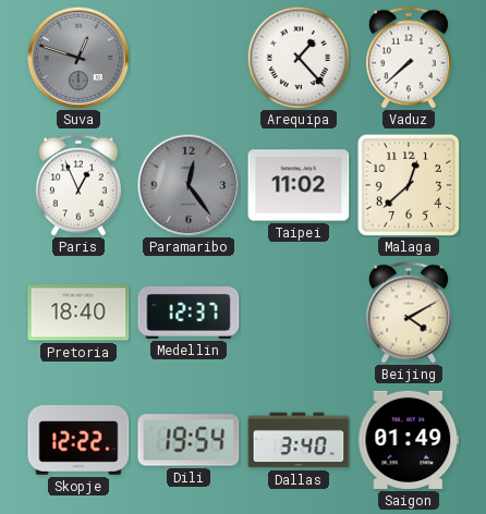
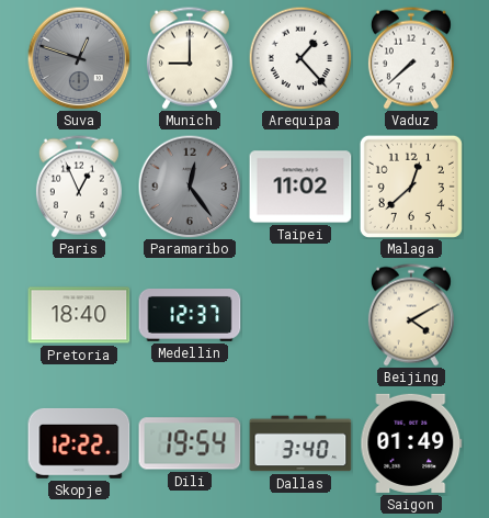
Munich: none -> 9:00 (190, 58)
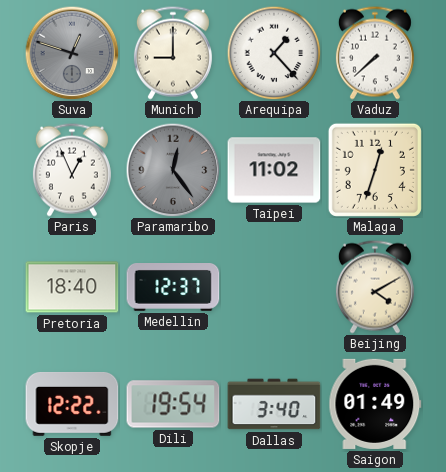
Malaga: 12:38 -> 12:33 (375, 170)
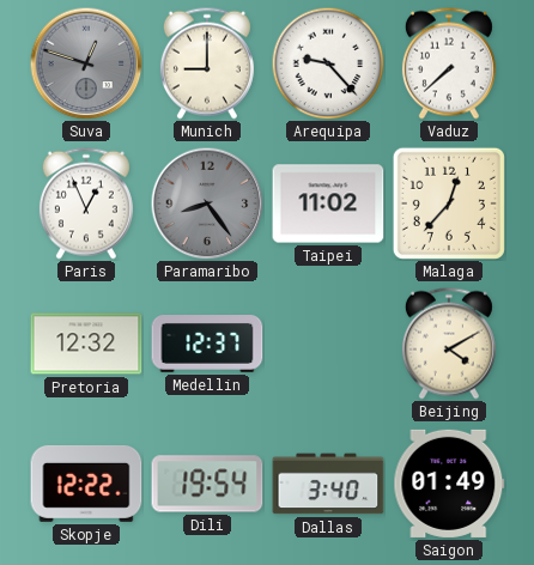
Arequipa: 1:23 -> 9:23 (328, 63)
Paramaribo: 12:24 -> 8:24 (207, 203)
Malaga: 12:33 -> 12:37 (449, 203)
Pretoria: 18:40 -> 12:32 (86, 344)
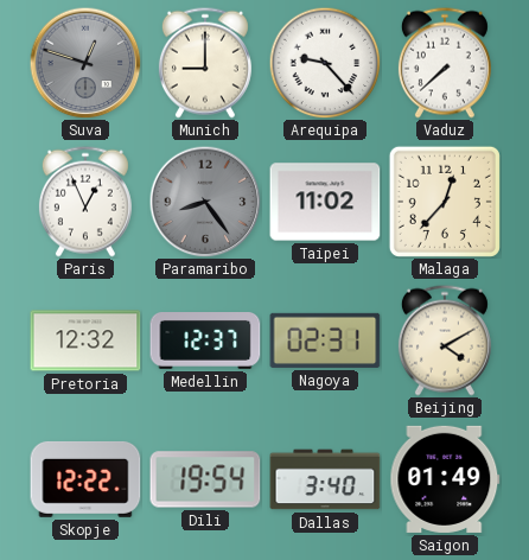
Nagoya: none -> 02:31 (325, 341)
